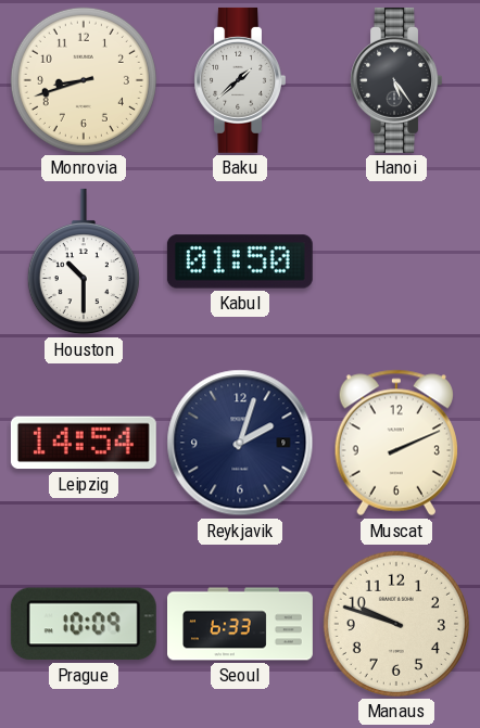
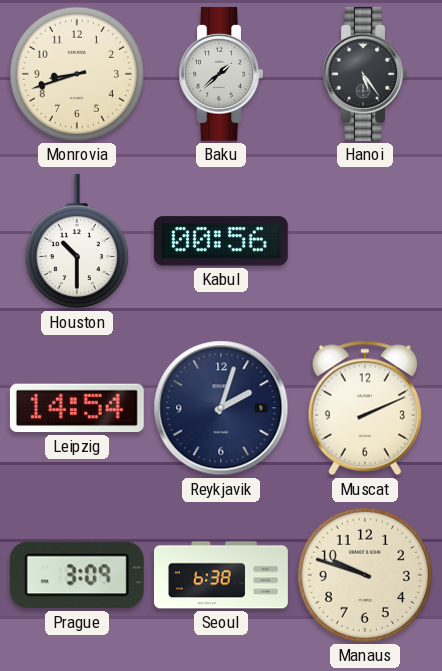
Kabul: 01:50 -> 00:56 (221, 241)
Prague: 10:09 -> 3:09 (77, 575)
Seoul: 6:33 -> 6:38 (222, 575)
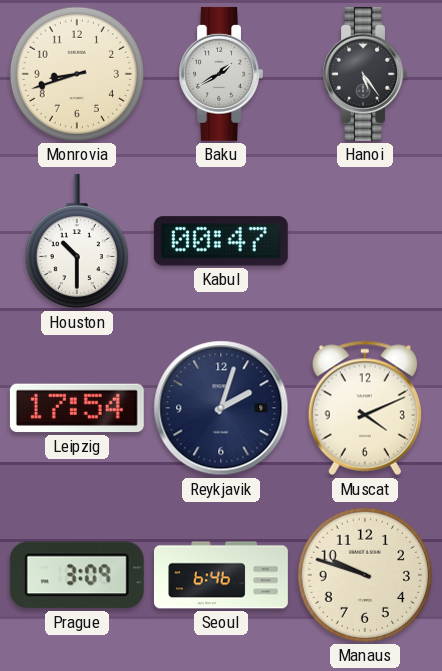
Baku: 1:38 -> 1:40 (220, 74)
Kabul: 00:56 -> 00:47 (221, 241)
Leipzig: 14:54 -> 17:54 (77, 408)
Muscat: 2:11 -> 4:11 (364, 408)
Seoul: 6:38 -> 6:46 (222, 575)
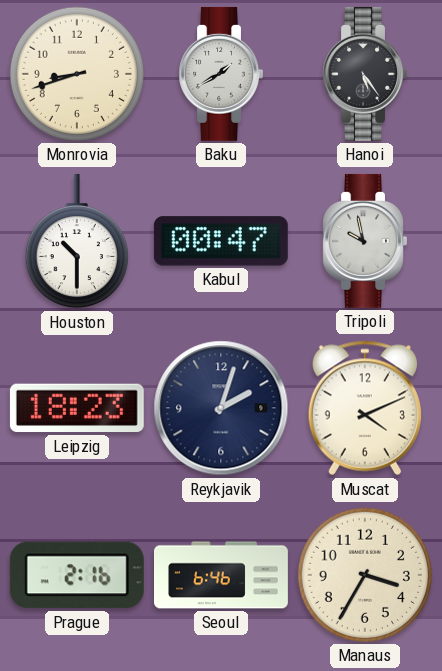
Tripoli: none -> 9:58 (364, 241)
Leipzig: 17:54 -> 18:23 (77, 408)
Prague: 3:09 -> 2:16 (77, 575)
Manaus: 9:48 -> 3:35 (365, 575)
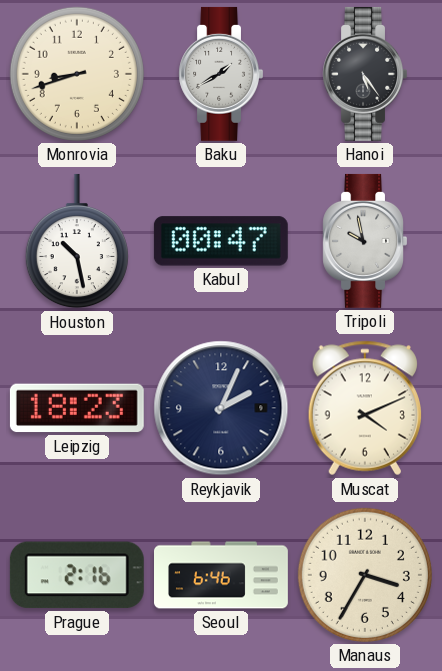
Houston: 10:30 -> 10:28 (77, 241)
Reykjavik: 2:03 -> 2:04 (221, 408)
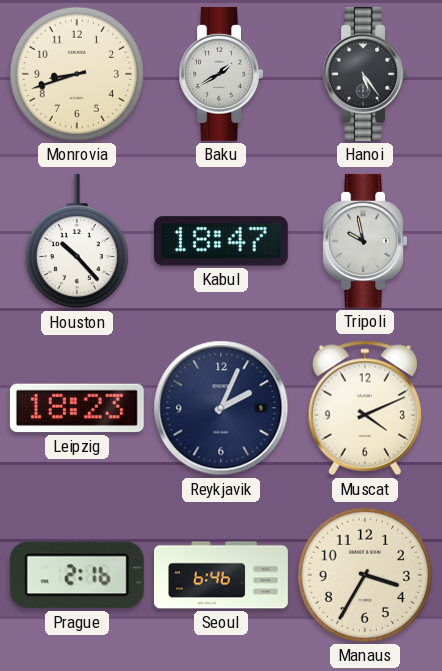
Houston: 10:28 -> 10:23 (77, 241)
Kabul: 00:47 -> 18:47 (221, 241)
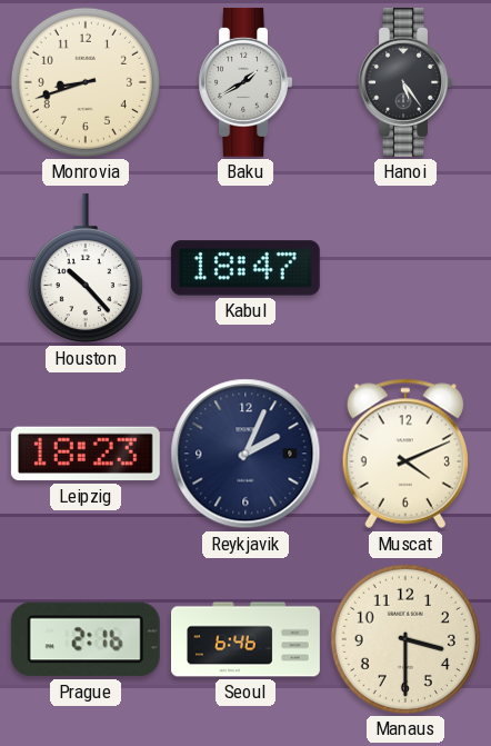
Tripoli: 9:58 -> none (364, 241)
Manaus: 3:35 -> 3:30 (405, 639)
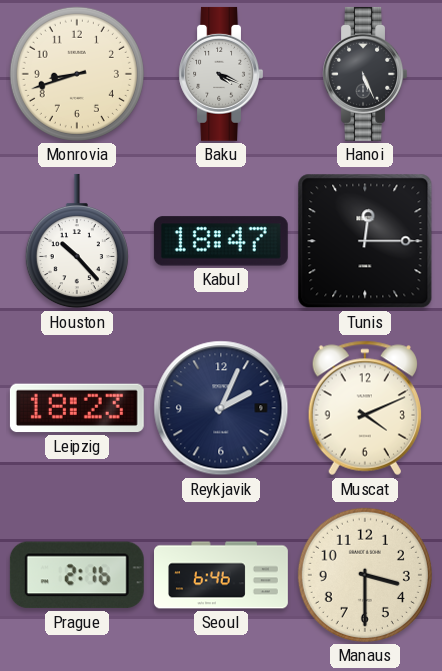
Baku: 1:40 -> 4:19 (220, 74)
Hanoi: 5:24 -> 5:26 (364, 74)
Tunis: none -> 12:15 (365, 241)
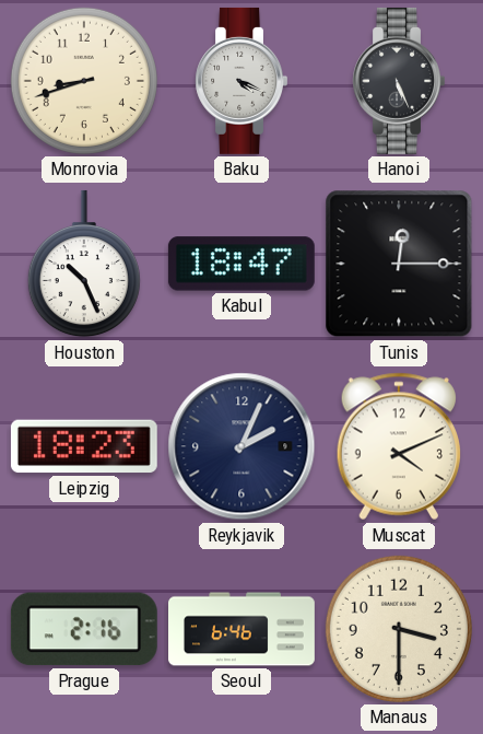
Houston: 10:23 -> 10:26 (84, 264)
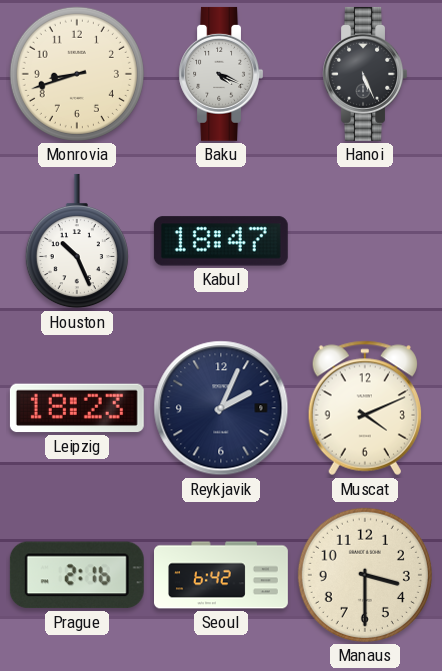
Tunis: 12:15 -> none (399, 264)
Seoul: 6:46 -> 6:42 (222, 575)
